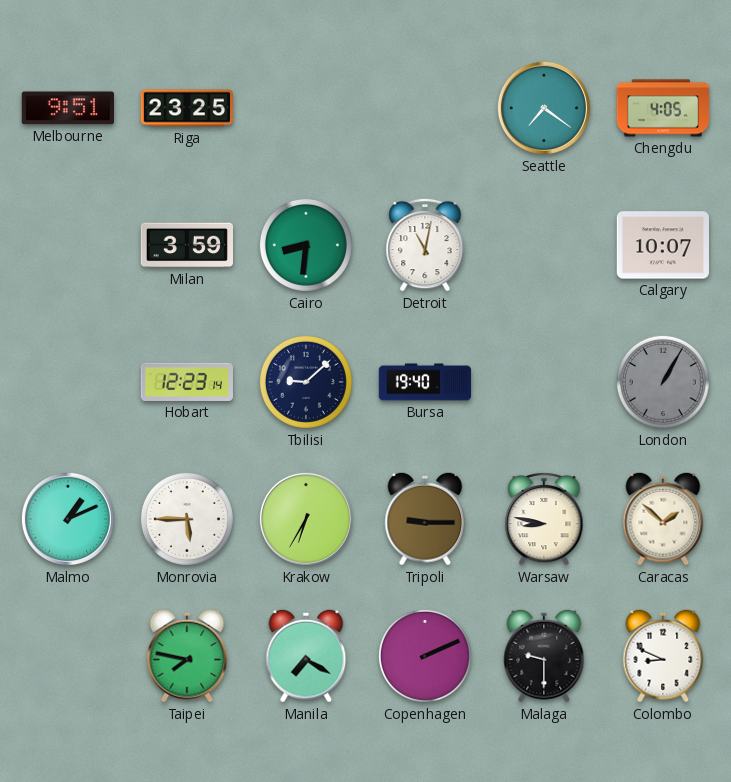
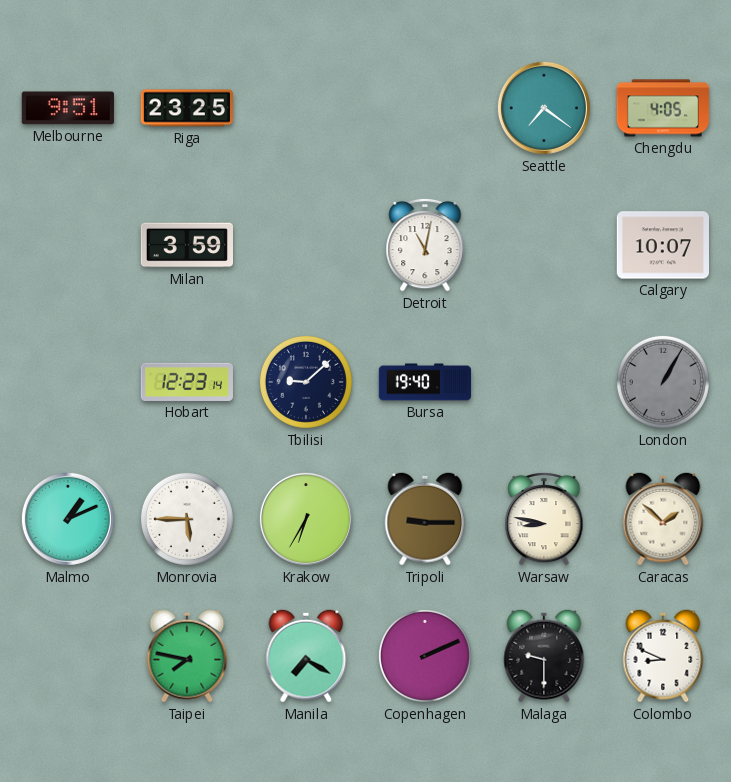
Cairo: 8:31 -> none (306, 245)
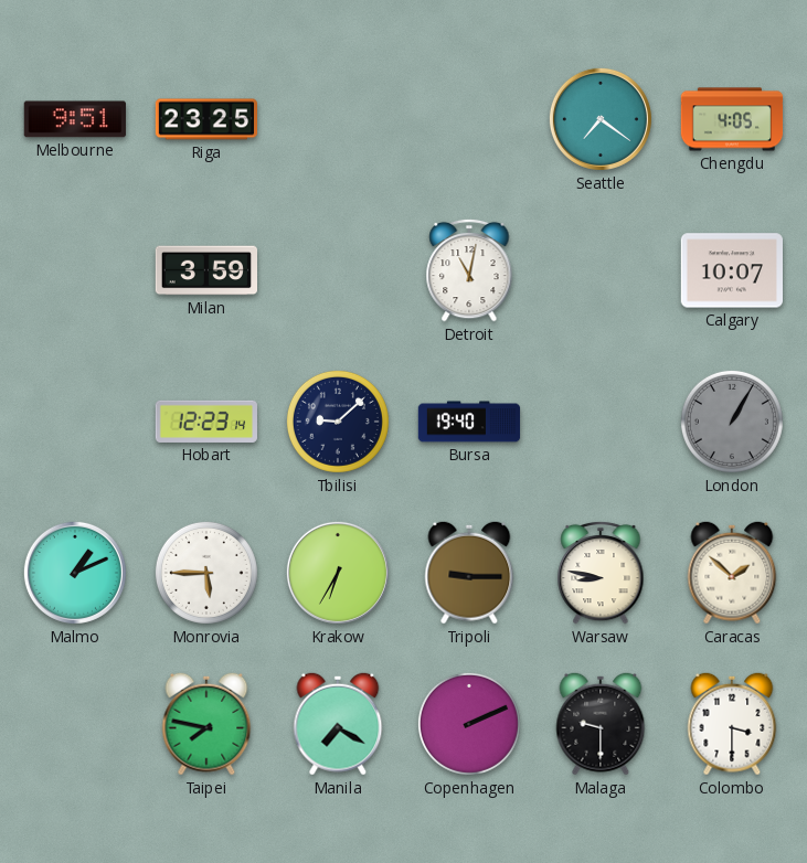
Colombo: 8:49 -> 3:30 (732, 724)
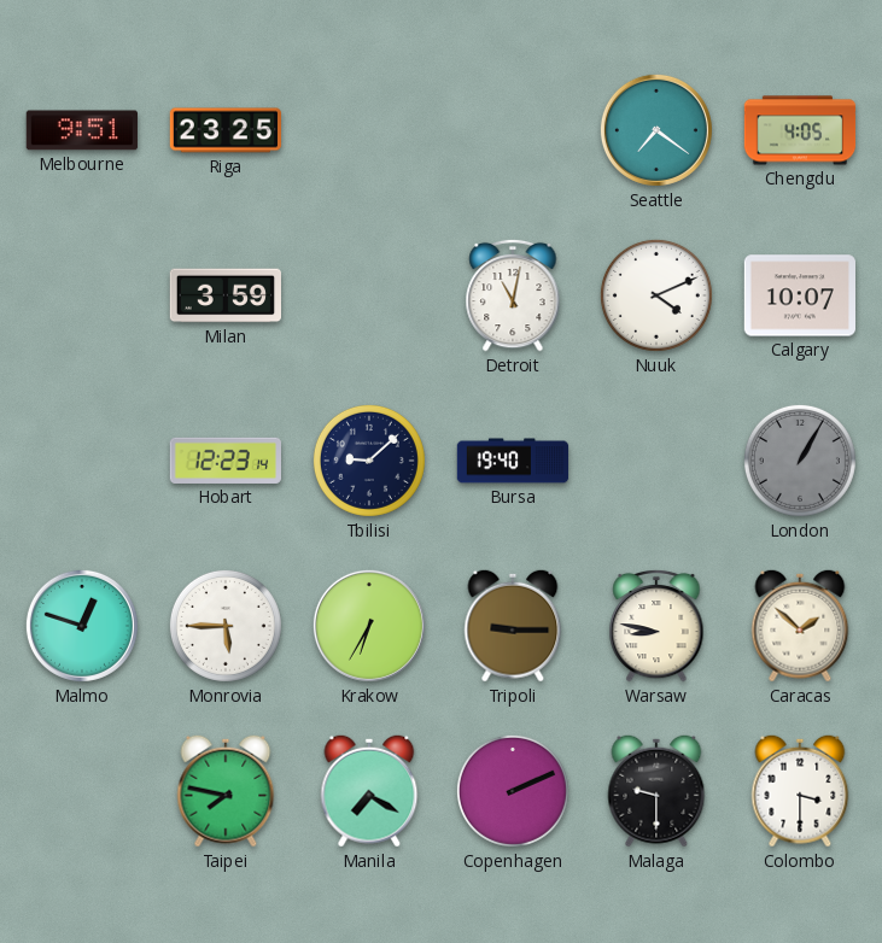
Nuuk: none -> 4:11 (656, 295)
Malmo: 1:11 -> 12:48 (82, 626)
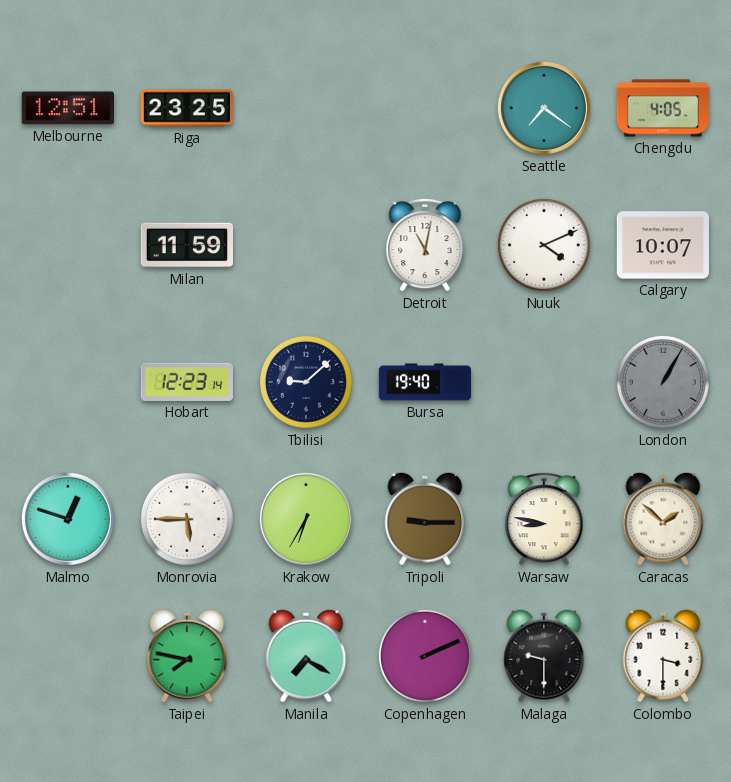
Melbourne: 9:51 -> 12:51 (68, 108)
Milan: 3:59 -> 11:59 (186, 245)
